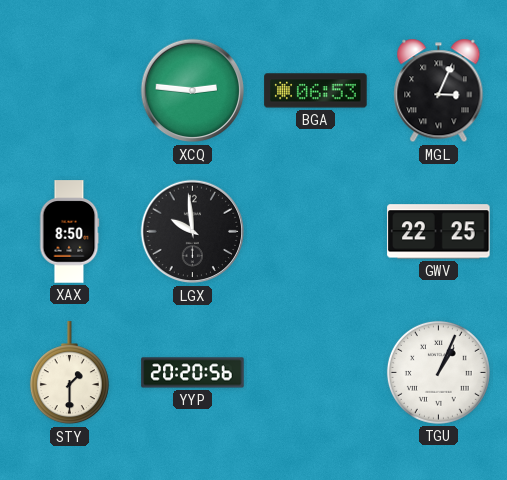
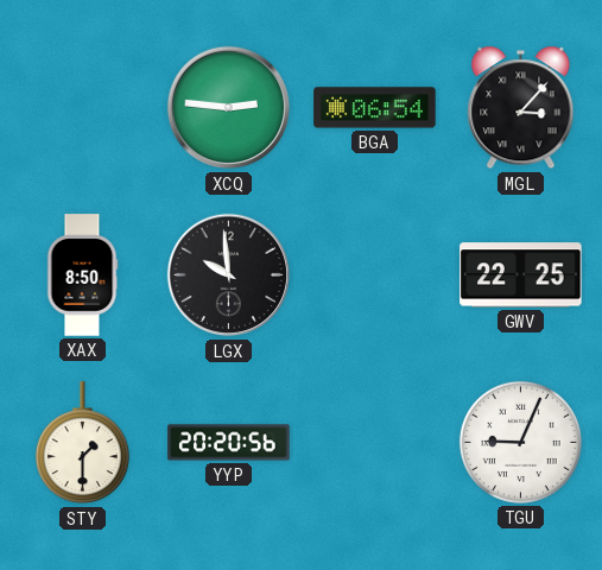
BGA: 06:53 -> 06:54 (375, 108)
MGL: 3:04 -> 3:07 (521, 108)
TGU: 1:04 -> 9:04 (520, 442)
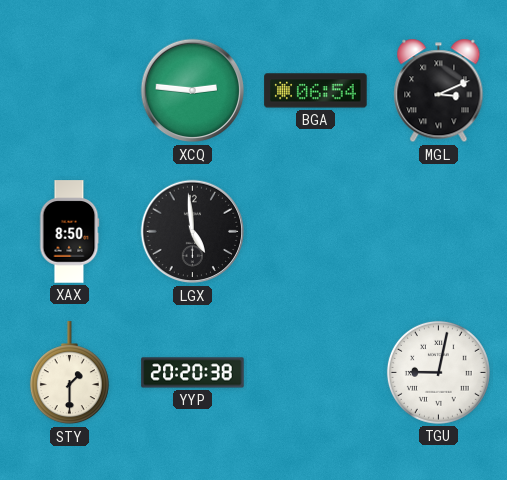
MGL: 3:07 -> 3:11 (439, 91)
LGX: 9:59 -> 4:59 (193, 232)
GWV: 22:25 -> none (521, 275)
YYP: 20:20:56 -> 20:20:38 (193, 373)
TGU: 9:04 -> 9:02 (438, 372)
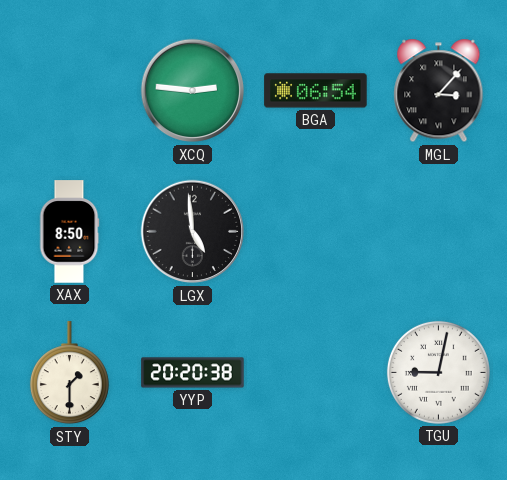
MGL: 3:11 -> 3:07 (439, 91)
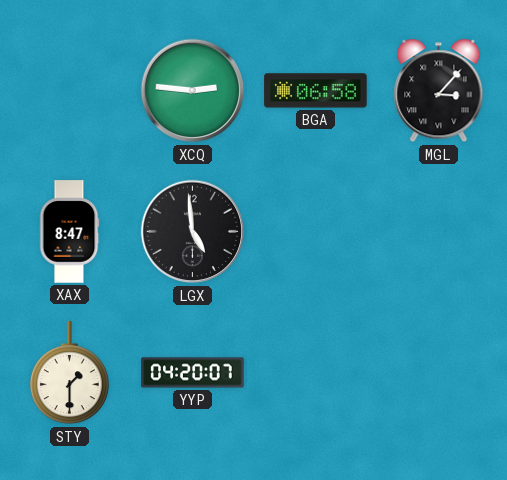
BGA: 06:54 -> 06:58 (316, 91)
XAX: 8:50 -> 8:47 (69, 232)
YYP: 20:20 -> 04:20 (193, 373)
TGU: 9:02 -> none (438, 372)
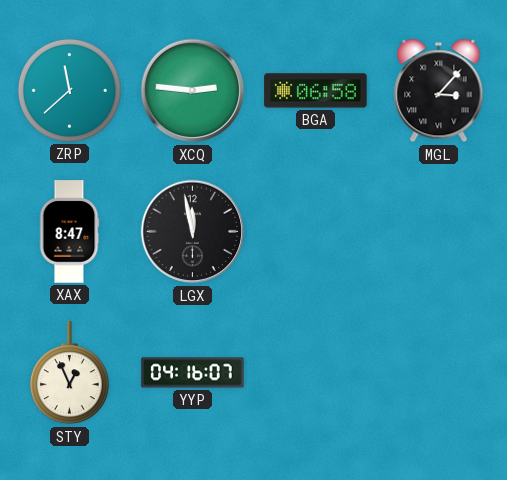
ZRP: none -> 11:38 (69, 90)
LGX: 4:59 -> 11:58 (193, 232)
STY: 1:30 -> 12:56 (69, 373)
YYP: 04:20 -> 04:16 (193, 373)
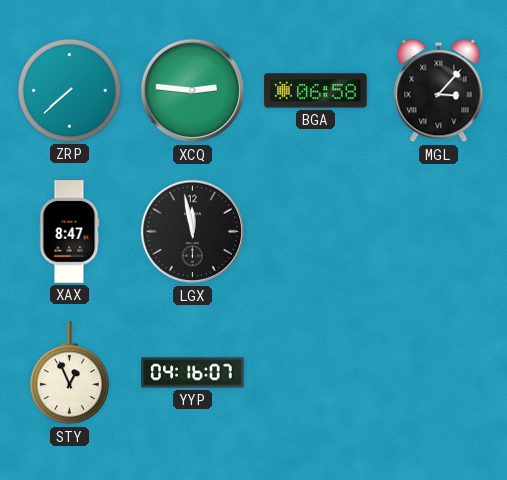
ZRP: 11:38 -> 7:38 (69, 90)
